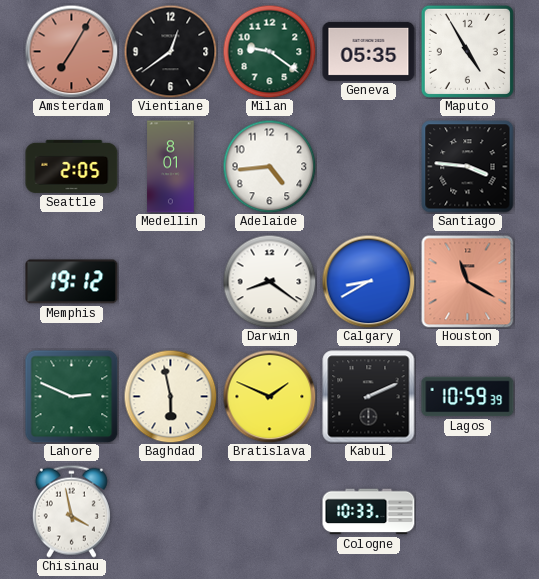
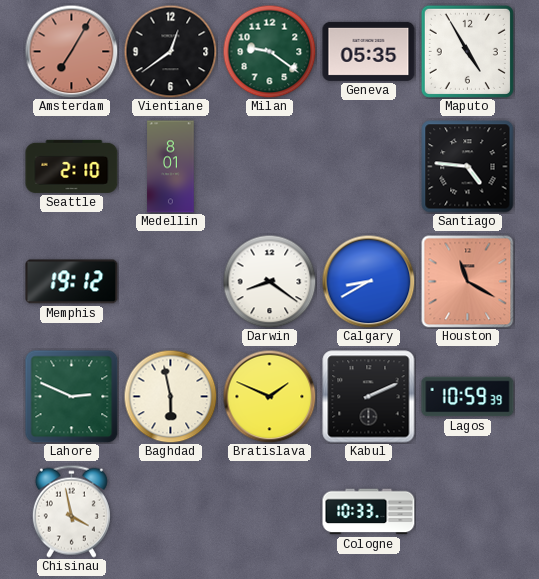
Seattle: 2:05 -> 2:10 (72, 166)
Adelaide: 4:44 -> none (269, 166)
Santiago: 3:46 -> 4:46 (468, 167)
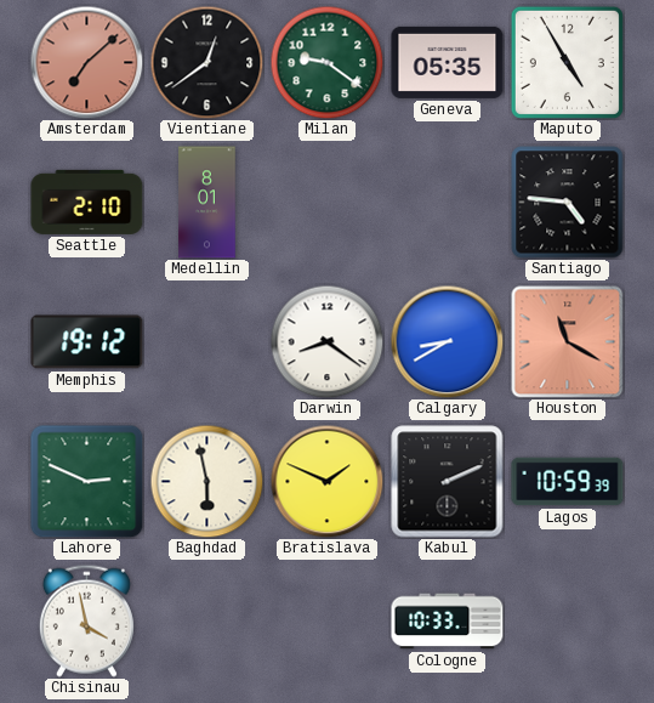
Amsterdam: 7:05 -> 7:08 (86, 62)
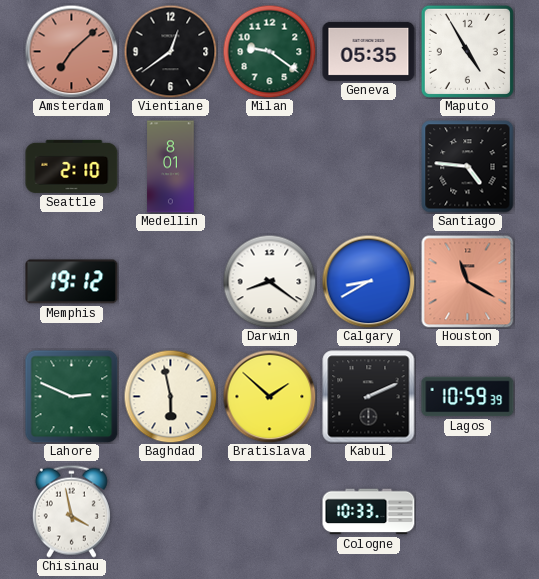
Bratislava: 1:49 -> 1:52 (269, 396)
